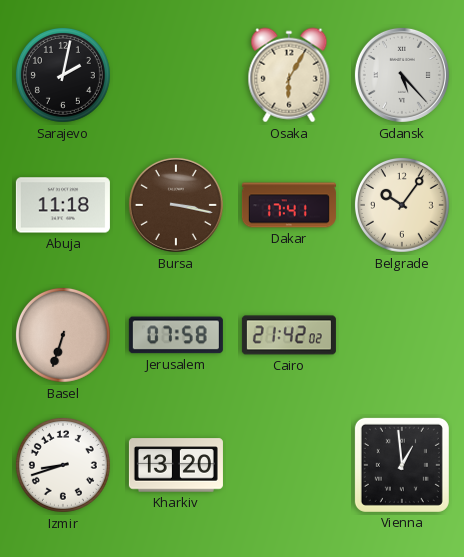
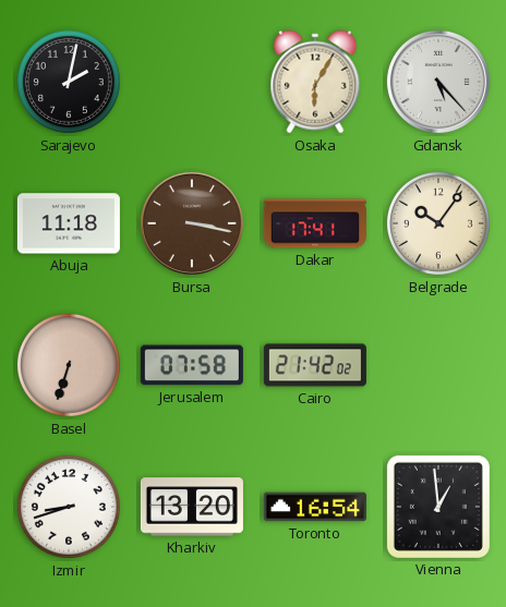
Toronto: none -> 16:54 (315, 507)
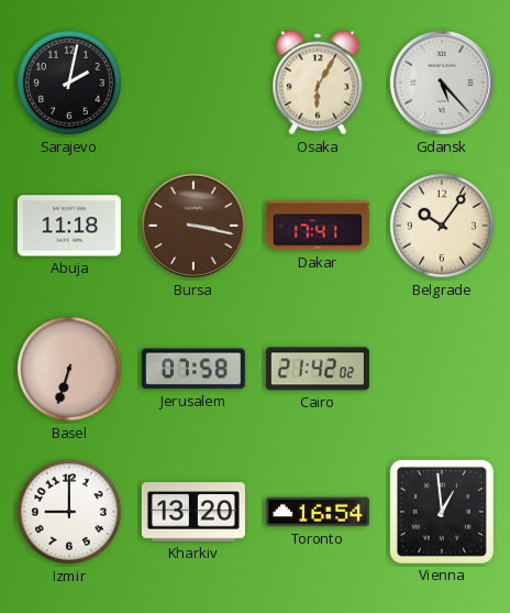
Izmir: 8:42 -> 9:00 (69, 512)
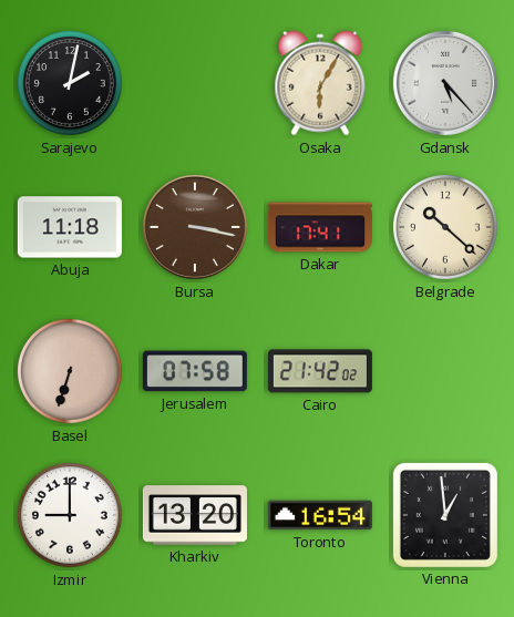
Belgrade: 10:06 -> 10:22 (445, 227)
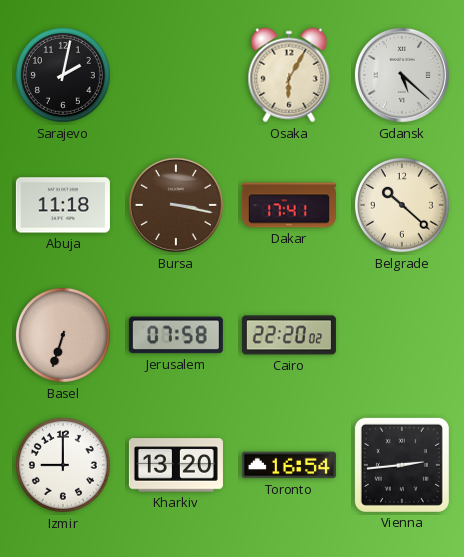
Gdansk: 5:23 -> 5:22 (402, 75)
Cairo: 21:42 -> 22:20 (289, 335)
Vienna: 12:59 -> 2:44 (402, 465)
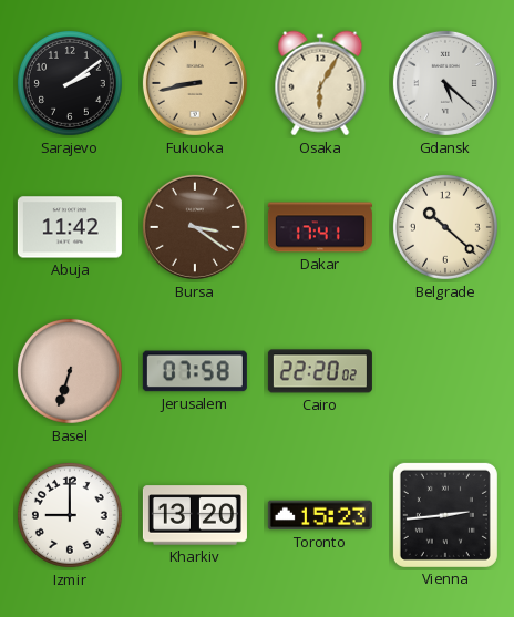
Sarajevo: 2:02 -> 2:09 (70, 83)
Fukuoka: none -> 8:43 (195, 83)
Abuja: 11:18 -> 11:42 (70, 227)
Bursa: 3:17 -> 3:21 (195, 227)
Toronto: 16:54 -> 15:23 (320, 515)
